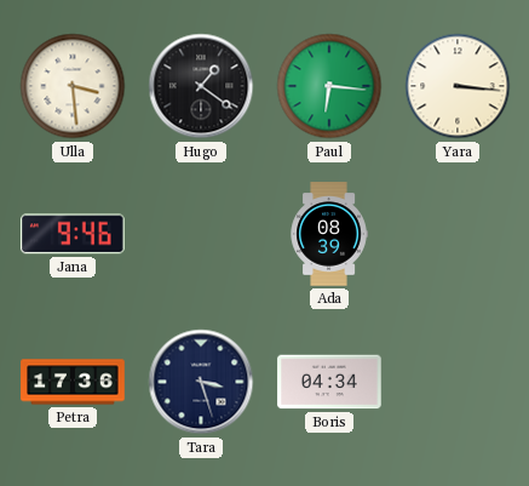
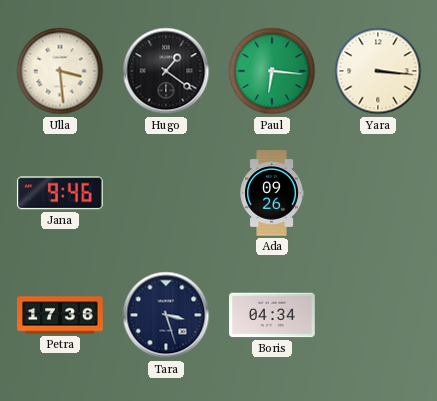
Ada: 08:39 -> 09:26 (272, 193)
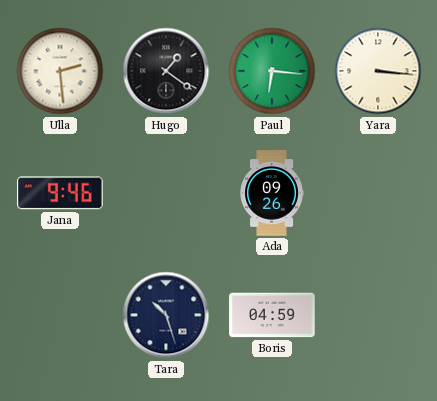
Ulla: 3:29 -> 2:29 (60, 71)
Petra: 17:36 -> none (60, 315)
Tara: 3:27 -> 10:27 (166, 315)
Boris: 04:34 -> 04:59 (272, 315)
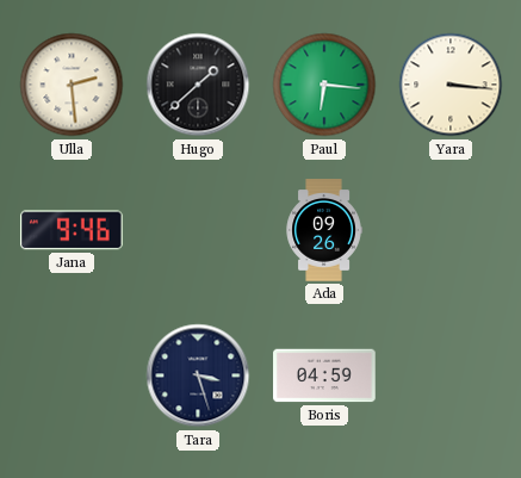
Hugo: 1:21 -> 1:38 (198, 85)
Tara: 10:27 -> 3:27 (198, 375)
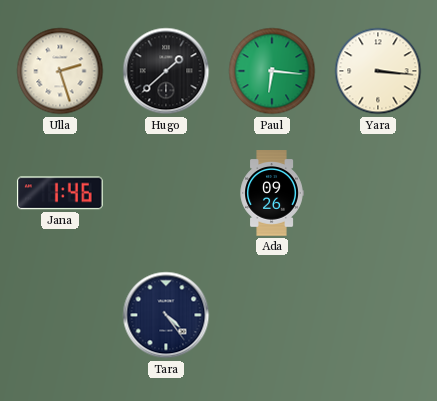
Ulla: 2:29 -> 2:27 (60, 71)
Jana: 9:46 -> 1:46 (60, 193)
Tara: 3:27 -> 4:24 (166, 315)
Boris: 04:59 -> none (324, 375)
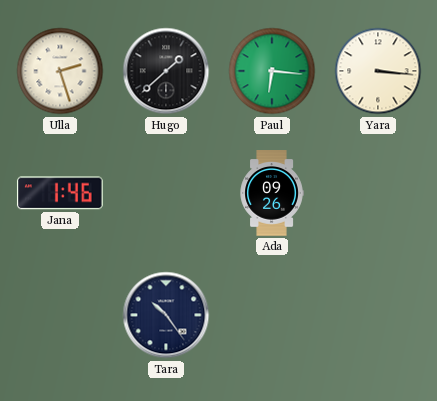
Tara: 4:24 -> 10:24 (166, 315)
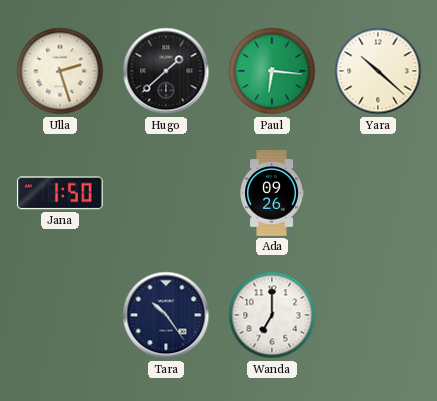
Yara: 3:16 -> 10:22 (378, 71)
Jana: 1:46 -> 1:50 (60, 193)
Wanda: none -> 7:00 (272, 315)
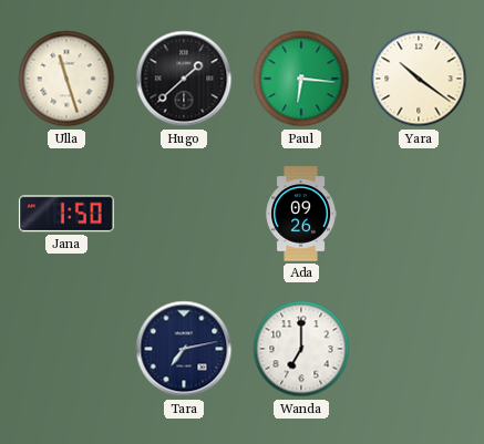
Ulla: 2:27 -> 11:27 (66, 79)
Yara: 10:22 -> 10:21 (419, 79)
Tara: 10:24 -> 7:13 (184, 349)
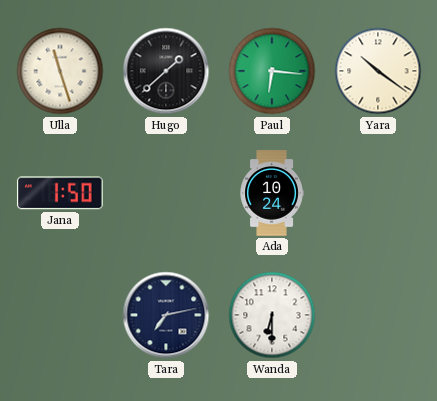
Ada: 09:26 -> 10:24 (272, 193)
Wanda: 7:00 -> 6:30 (272, 315)
